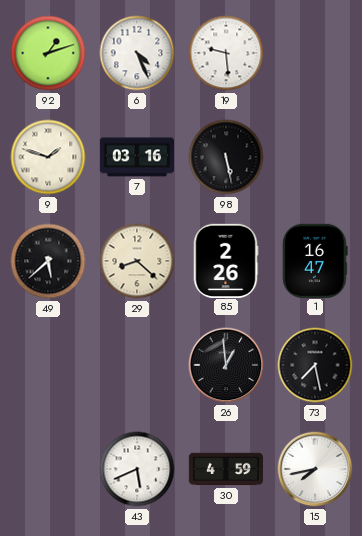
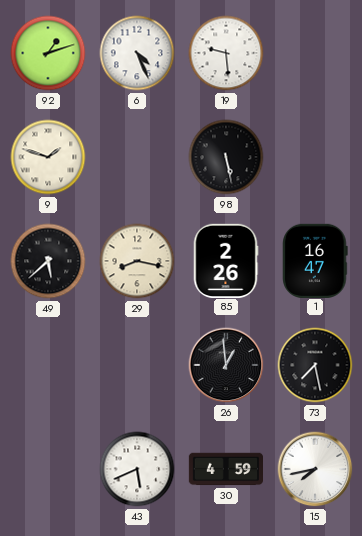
7: 03:16 -> none (136, 157)
29: 8:22 -> 8:17 (137, 261)
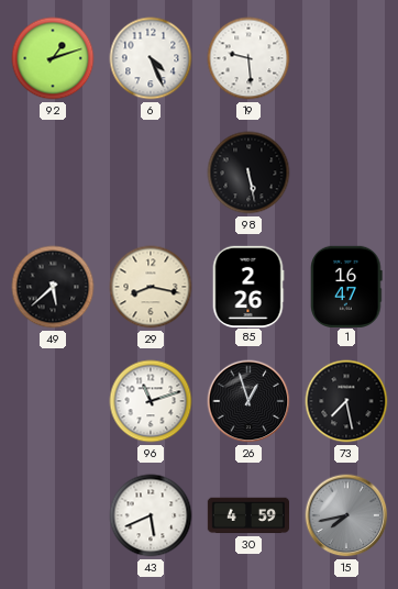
9: 1:48 -> none (48, 157)
96: none -> 11:12 (151, 401)
26: 12:59 -> 12:57 (248, 401)
15 dial: white -> grey (346, 515)
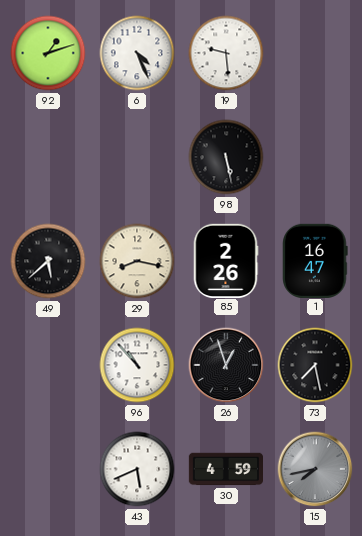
96: 11:12 -> 10:53 (137, 365)
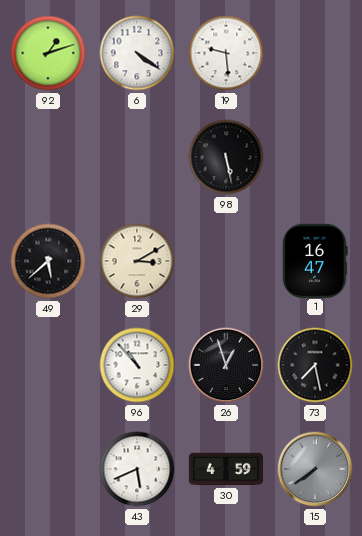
6: 4:26 -> 4:21 (137, 53)
29: 8:17 -> 3:10 (137, 261)
85: 2:26 -> none (226, 260)
15: 7:43 -> 7:39 (315, 469)
